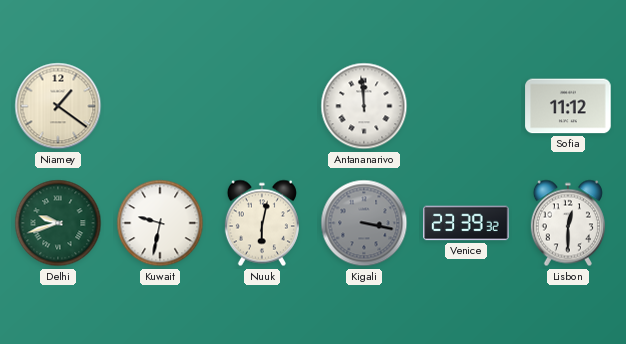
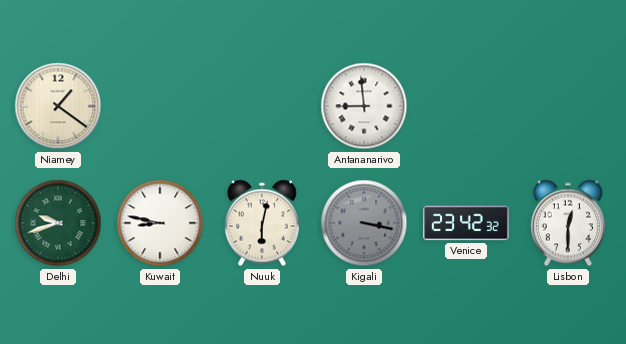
Antananarivo: 11:59 -> 8:59 (364, 106)
Sofia: 11:12 -> none (568, 106)
Kuwait: 9:32 -> 8:47 (160, 223)
Venice: 23:39 -> 23:42 (466, 223)
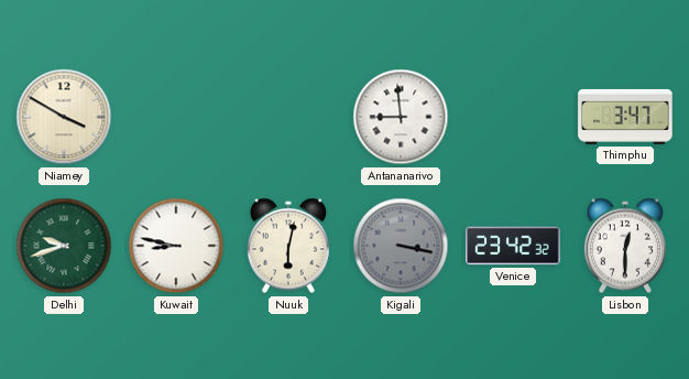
Niamey: 1:21 -> 3:50 (64, 117)
Thimphu: none -> 3:47 (625, 117)
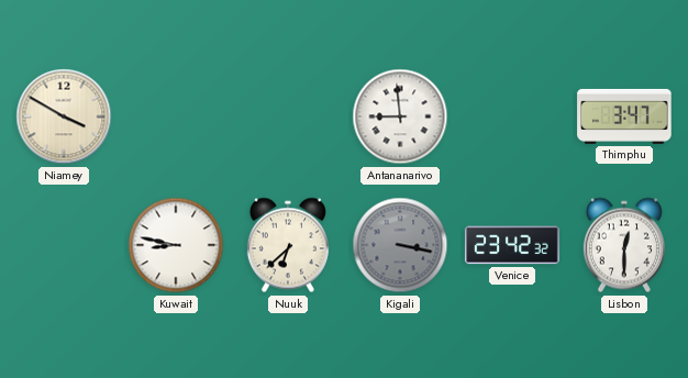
Delhi: 9:42 -> none (64, 246)
Nuuk: 6:02 -> 6:38 (288, 245)
